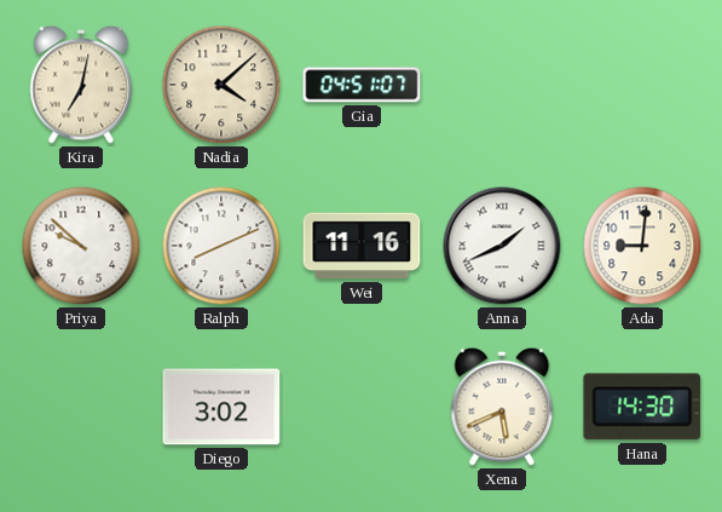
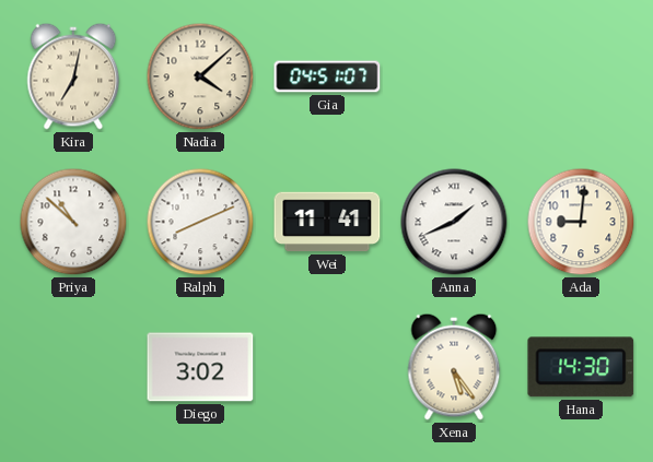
Priya: 9:52 -> 10:52 (73, 222)
Wei: 11:16 -> 11:41 (327, 222)
Xena: 5:41 -> 5:24 (454, 367)
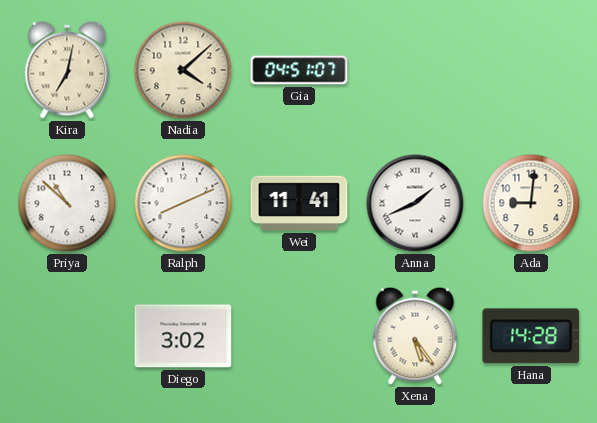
Hana: 14:30 -> 14:28 (531, 336)
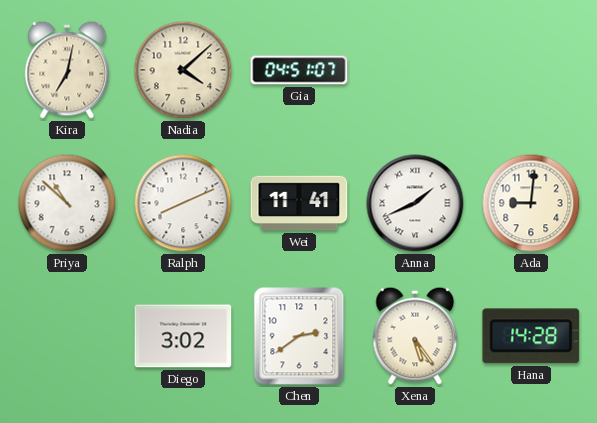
Chen: none -> 2:39 (299, 336)
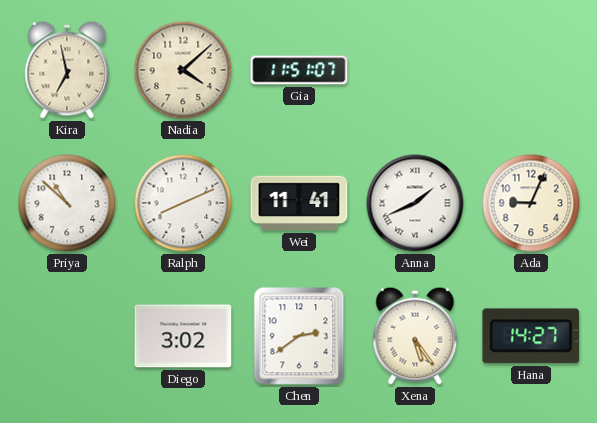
Kira: 7:02 -> 6:58 (67, 70)
Gia: 04:51 -> 11:51 (299, 70)
Ada: 9:01 -> 9:04 (531, 203)
Hana: 14:28 -> 14:27 (531, 336)
